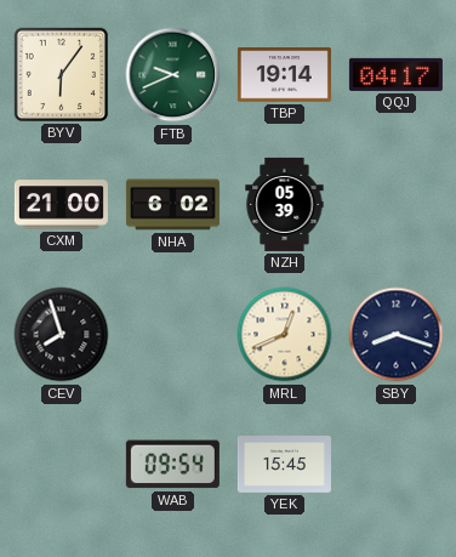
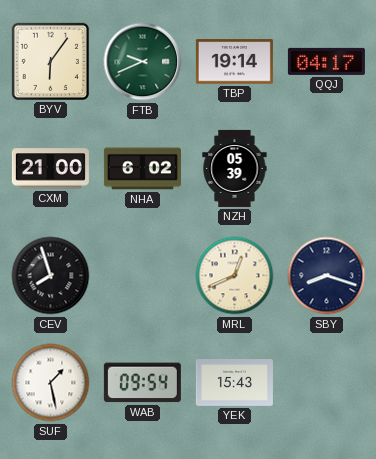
SUF: none -> 1:28 (51, 383)
YEK: 15:45 -> 15:43 (234, 383)
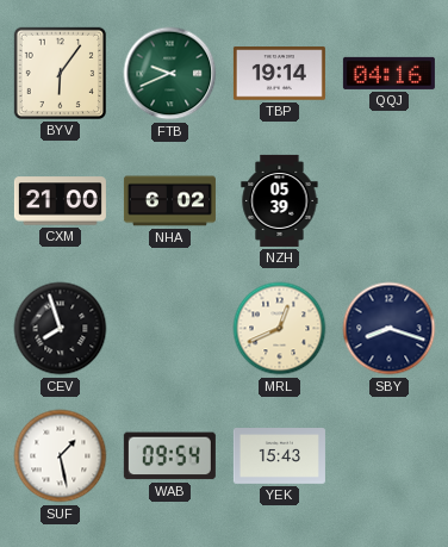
QQJ: 04:17 -> 04:16 (388, 73)
